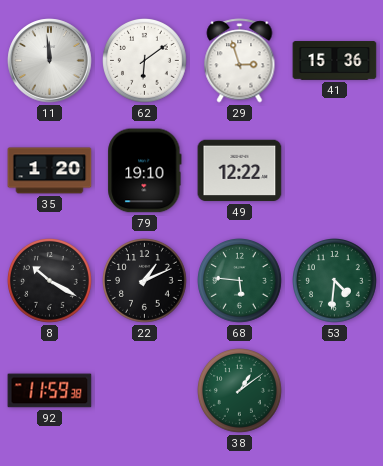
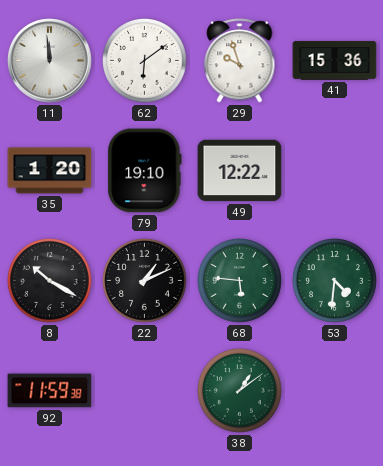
29: 2:57 -> 9:57 (240, 61)
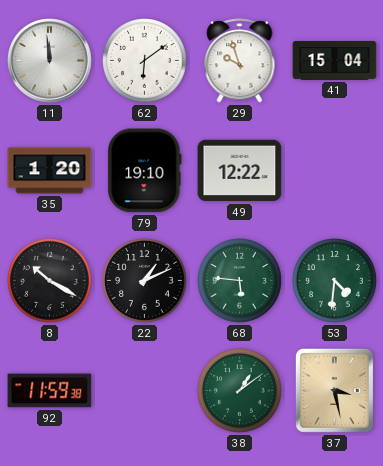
41: 15:36 -> 15:04 (335, 61)
37: none -> 3:28 (334, 390)
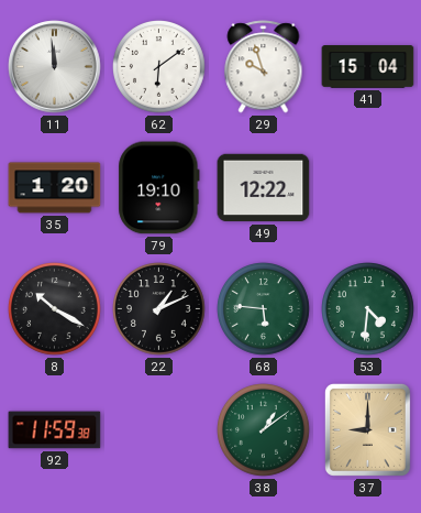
37: 3:28 -> 9:00 (367, 429)
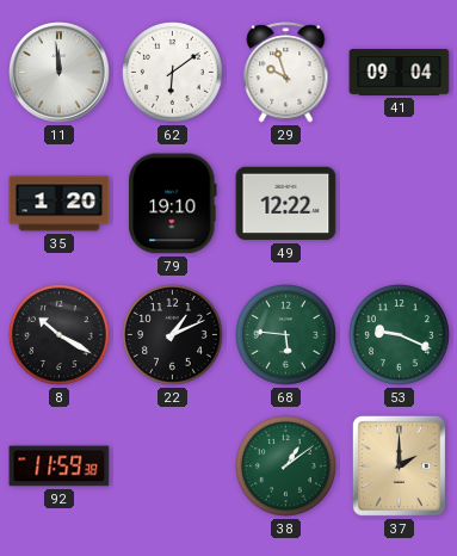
41: 15:04 -> 09:04 (400, 73)
53: 4:31 -> 9:19 (400, 335)
37: 9:00 -> 2:00 (399, 465)
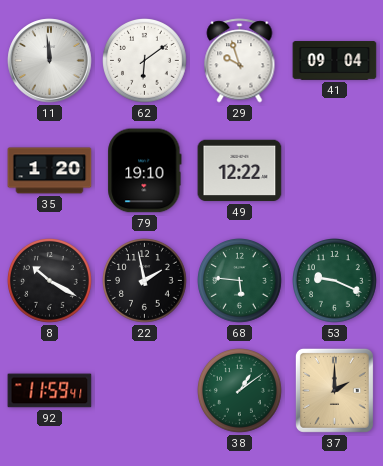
22: 1:11 -> 1:58 (145, 281)
92: 11:59:38 -> 11:59:41 (50, 391)
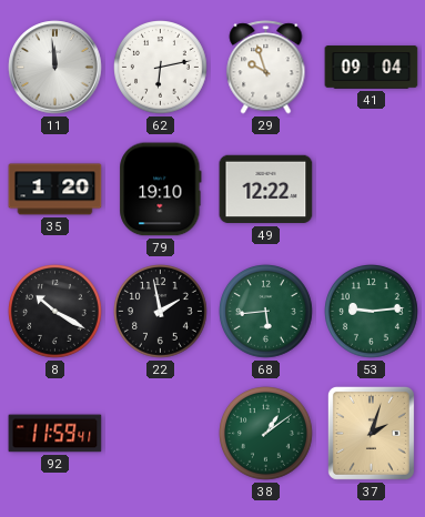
62: 6:09 -> 6:13 (161, 68)
68: 5:46 -> 5:44 (266, 312)
53: 9:19 -> 9:14 (372, 312)
37: 2:00 -> 2:03 (371, 433)
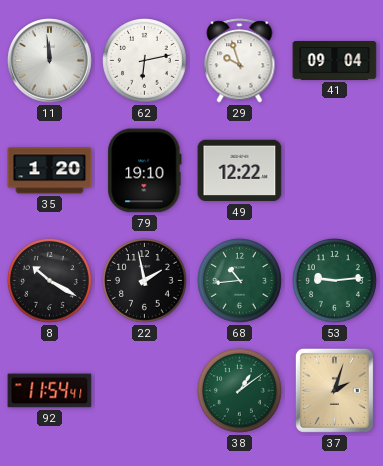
68: 5:44 -> 10:44 (240, 281)
92: 11:59 -> 11:54 (50, 391)
